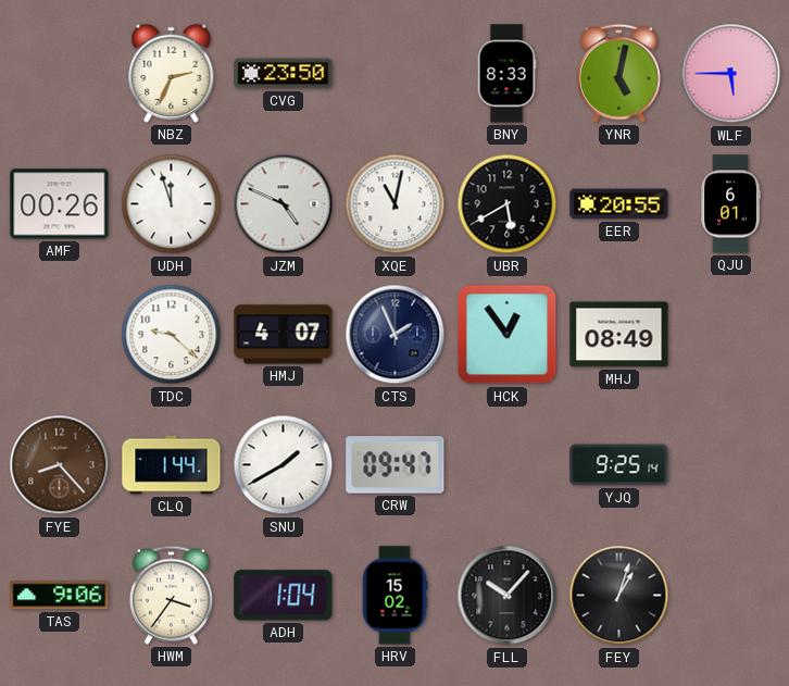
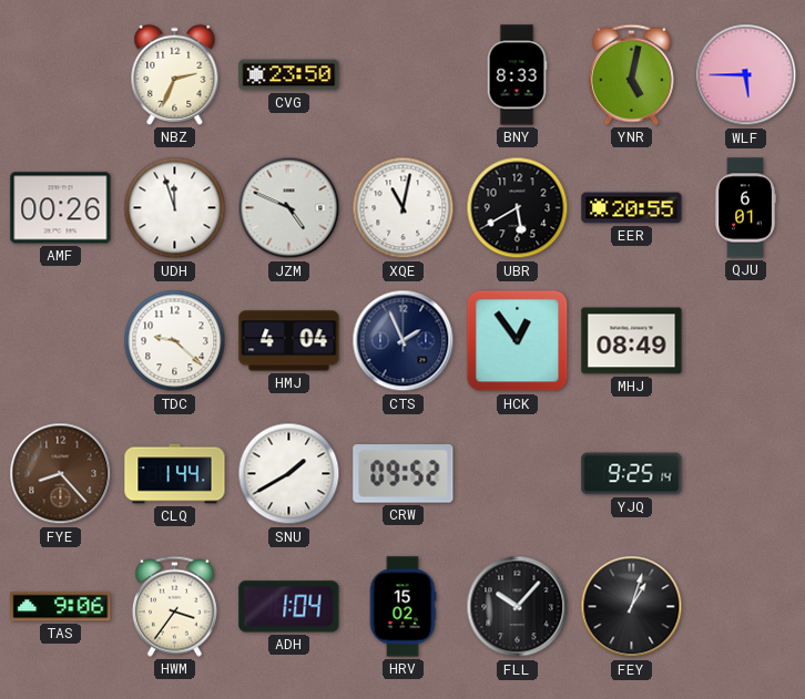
HMJ: 4:07 -> 4:04 (289, 341)
CRW: 09:47 -> 09:52 (404, 474)
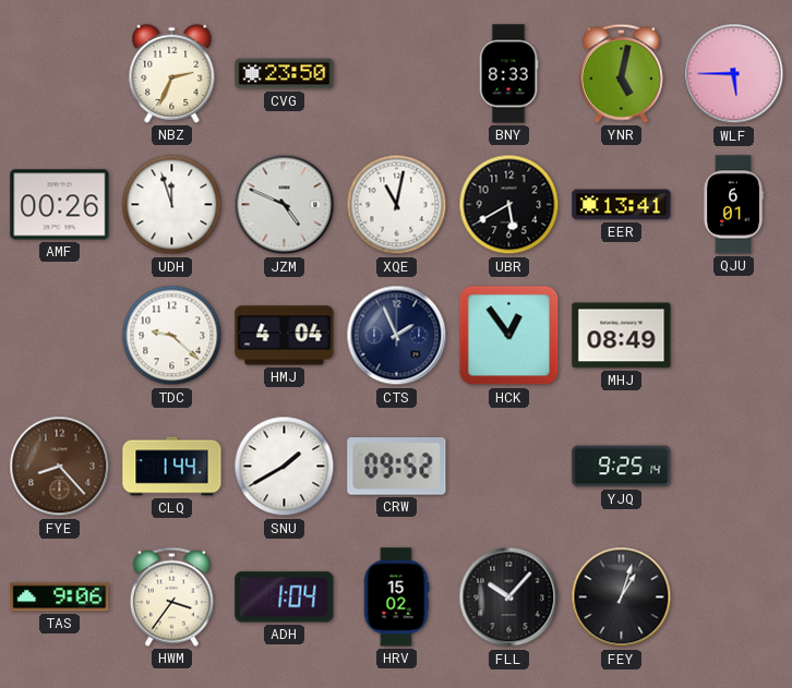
EER: 20:55 -> 13:41 (622, 205)
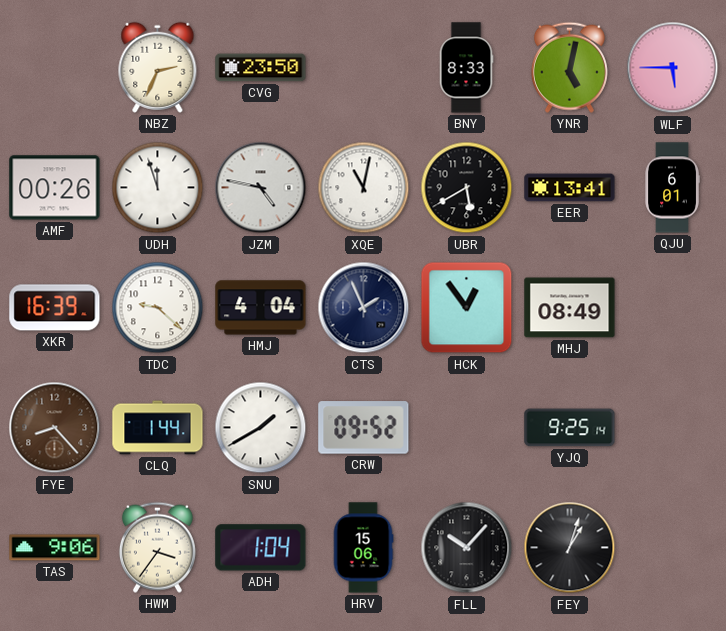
JZM: 4:49 -> 4:47 (261, 188)
XKR: none -> 16:39 (55, 308)
HRV: 15:02 -> 15:06 (363, 548)
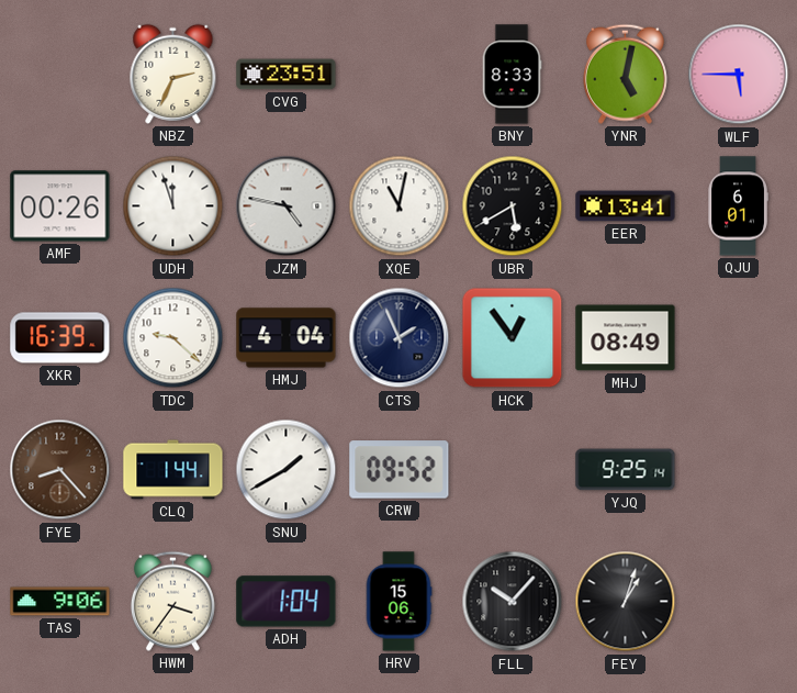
CVG: 23:50 -> 23:51 (287, 75)
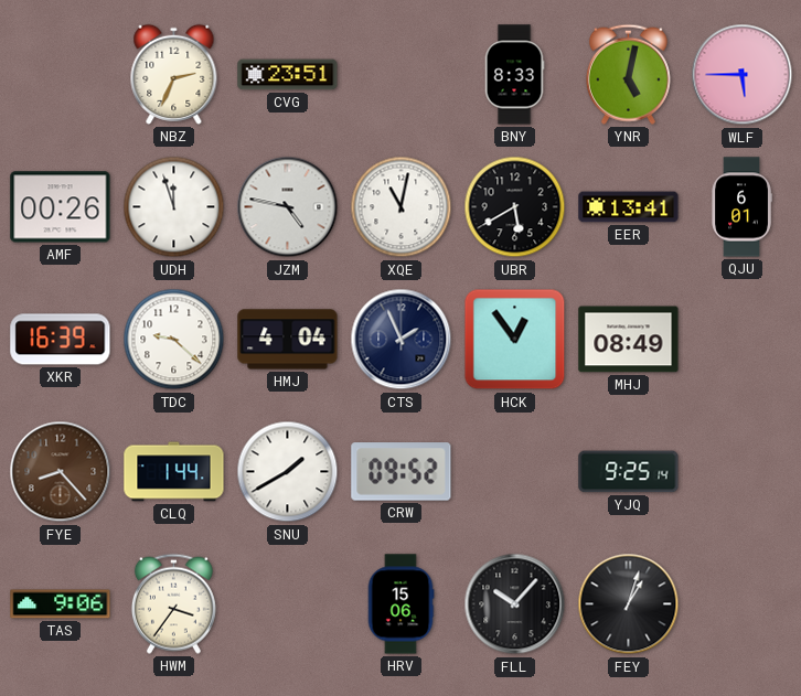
ADH: 1:04 -> none (287, 602)
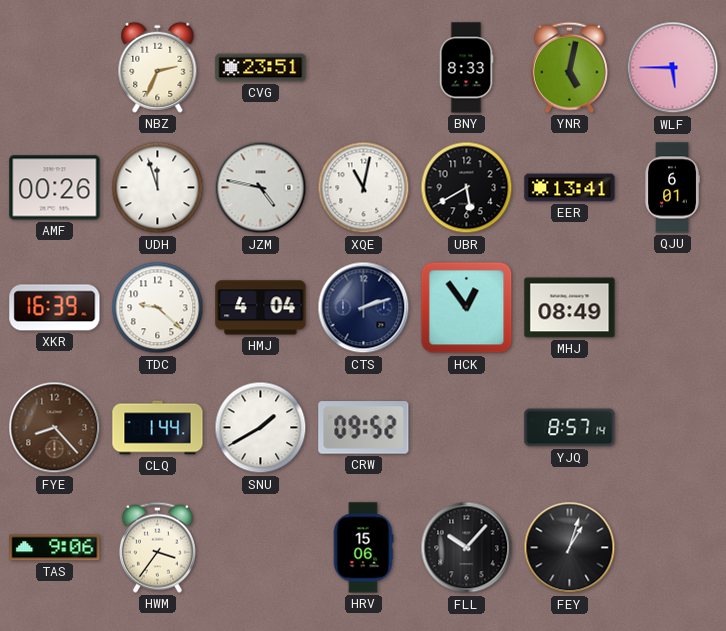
CTS: 1:56 -> 2:12 (364, 308)
YJQ: 9:25 -> 8:57 (570, 428)
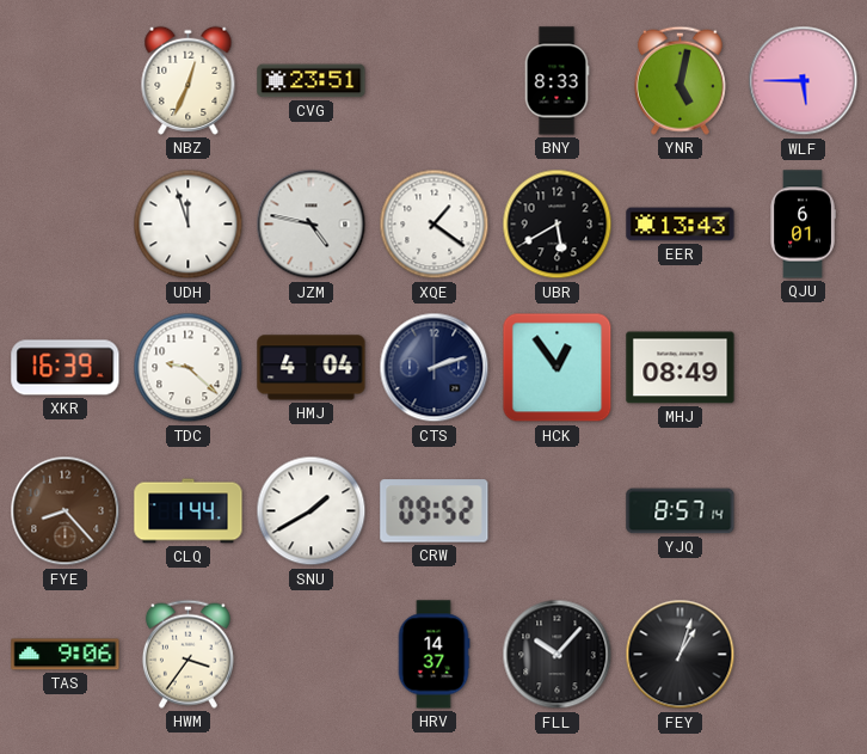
NBZ: 2:34 -> 12:34 (189, 80)
AMF: 00:26 -> none (55, 188)
XQE: 11:02 -> 1:21 (435, 225)
EER: 13:41 -> 13:43 (681, 225)
HRV: 15:06 -> 14:37 (433, 655)
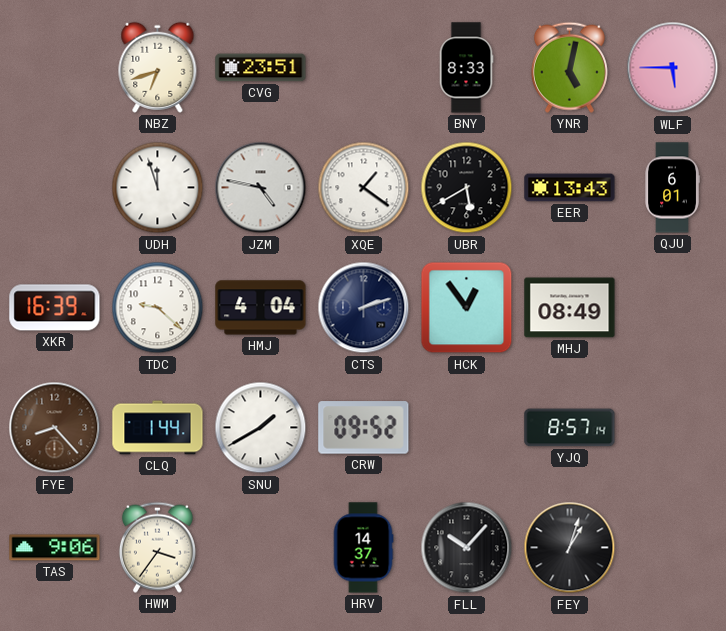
NBZ: 12:34 -> 6:42 (158, 67)
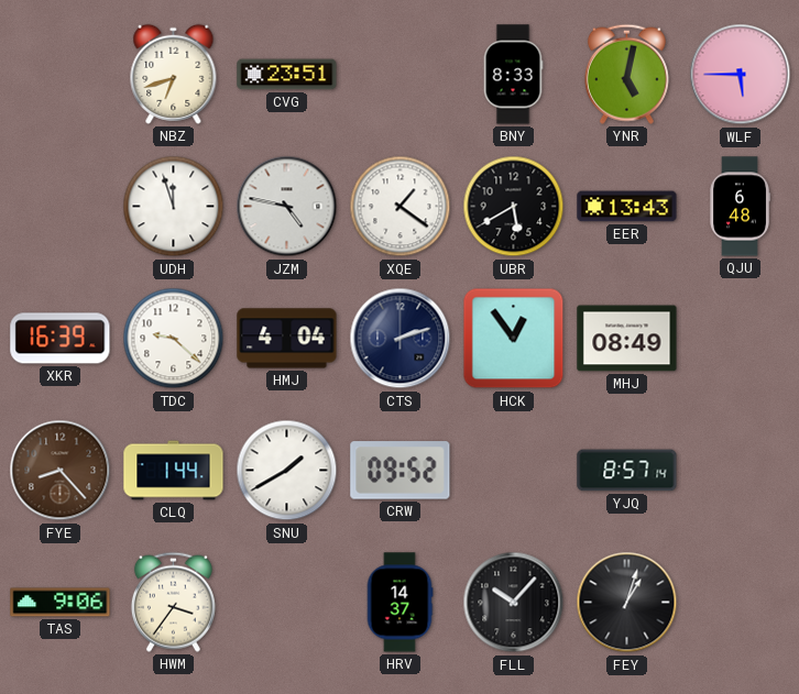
QJU: 6:01 -> 6:48 (740, 207)
